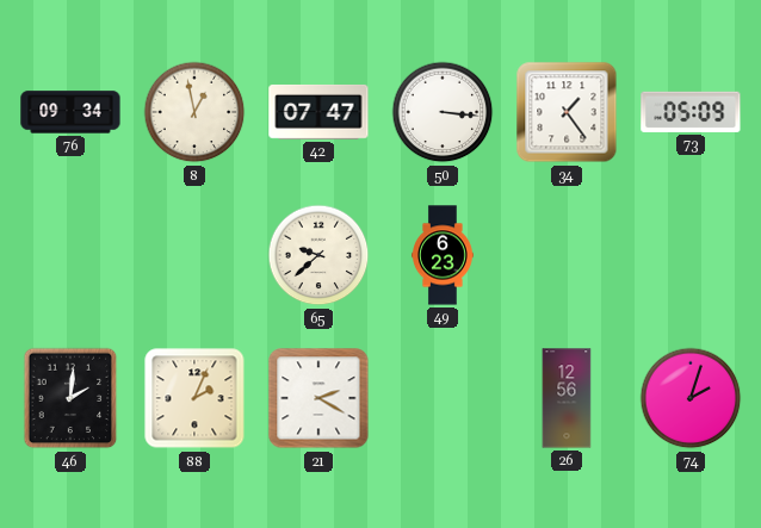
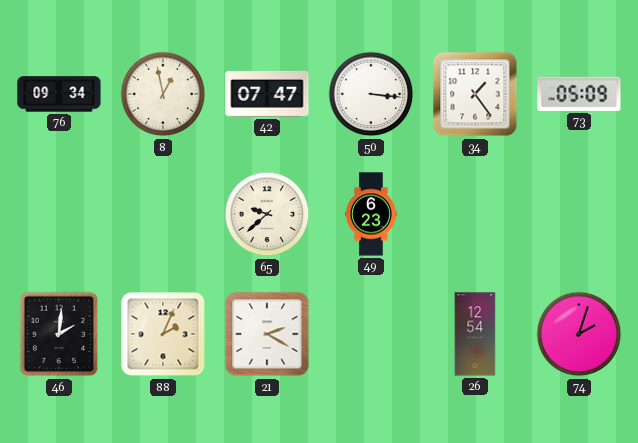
26: 12:56 -> 12:54 (475, 334)
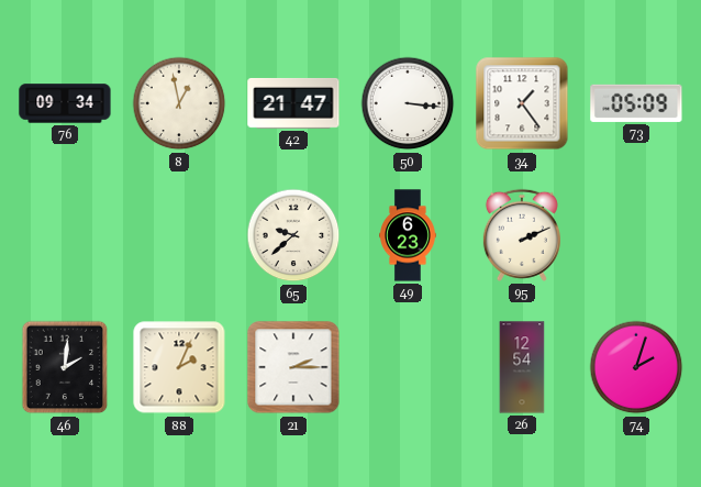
42: 07:47 -> 21:47 (293, 103)
95: none -> 2:11 (522, 235)
21: 2:20 -> 2:15 (293, 367)
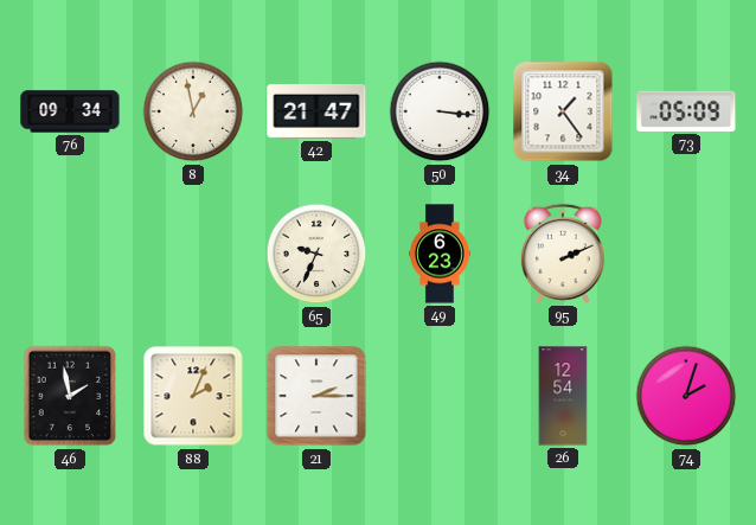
65: 9:38 -> 9:34 (316, 254)
46: 2:01 -> 1:58 (70, 396)
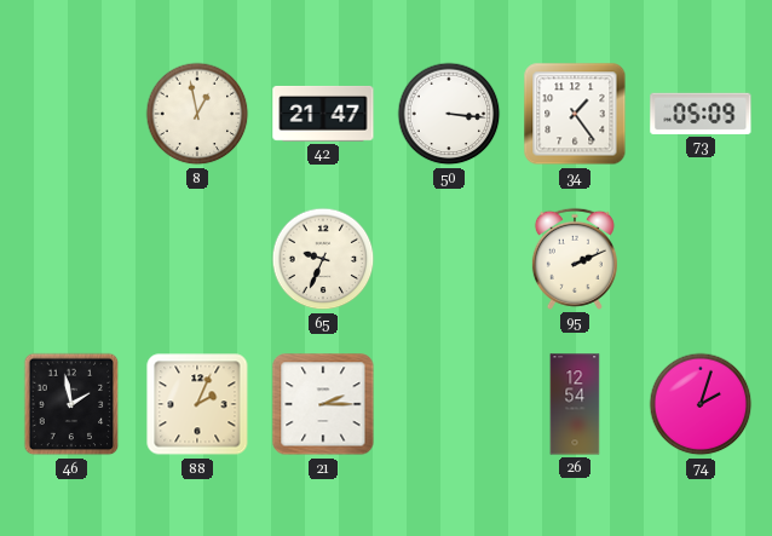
76: 09:34 -> none (70, 111)
49: 6:23 -> none (441, 254)
